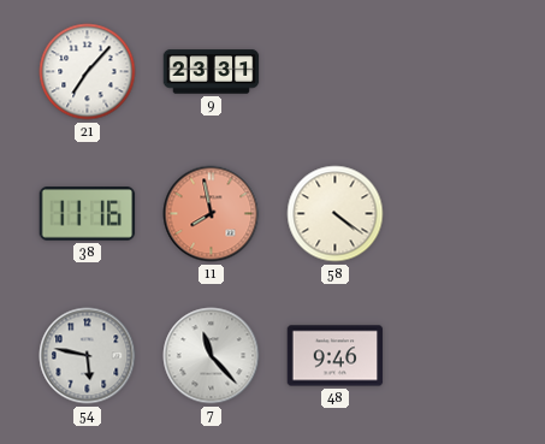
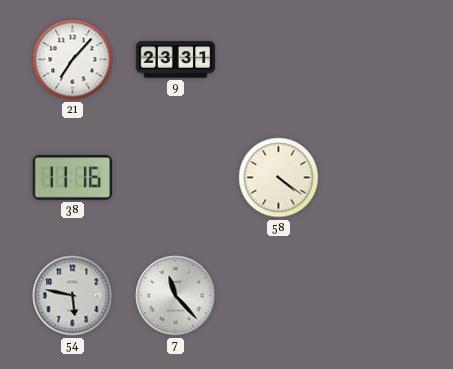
11: 7:58 -> none (212, 214)
48: 9:46 -> none (336, 356)
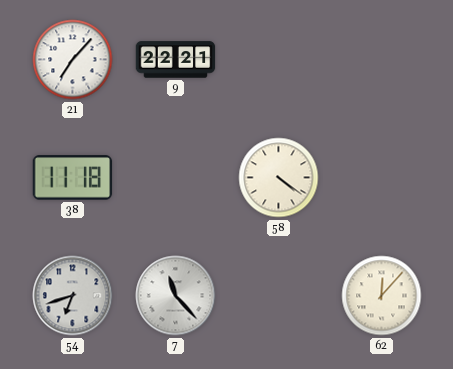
9: 23:31 -> 22:21 (176, 60)
38: 11:16 -> 11:18 (73, 178)
54: 5:47 -> 6:42 (73, 296)
62: none -> 12:07 (382, 296)
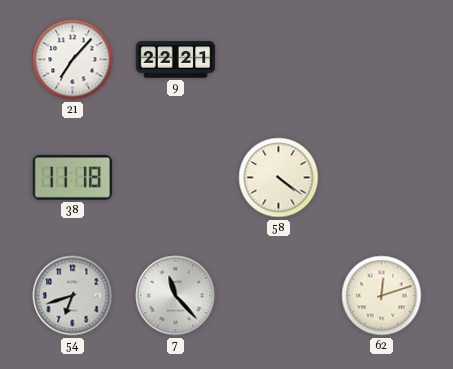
62: 12:07 -> 12:12 (382, 296)
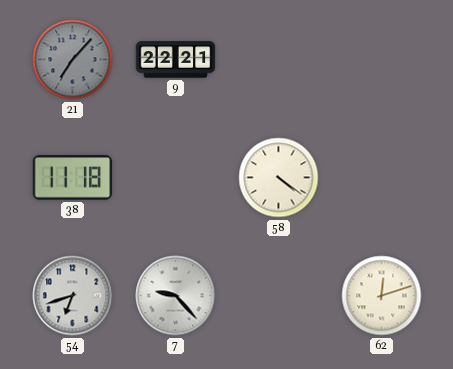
21 dial: white -> grey (73, 60)
7: 11:23 -> 9:23 (176, 296)
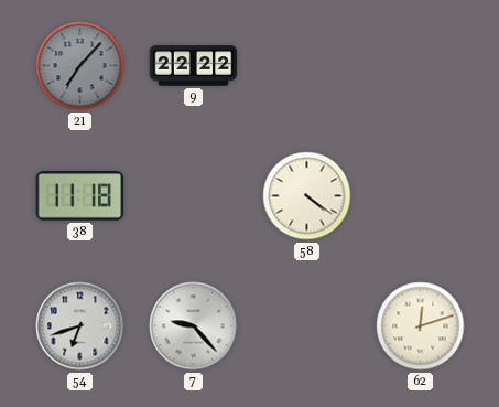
9: 22:21 -> 22:22 (194, 66)
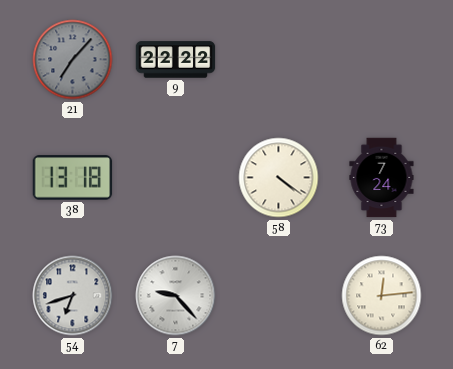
38: 11:18 -> 13:18 (73, 178)
73: none -> 7:24 (382, 178)
62: 12:12 -> 12:14 (382, 296)
